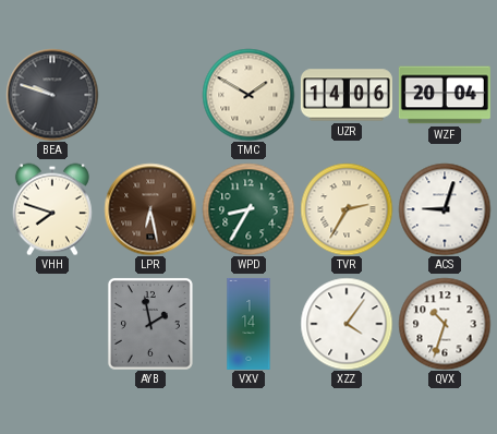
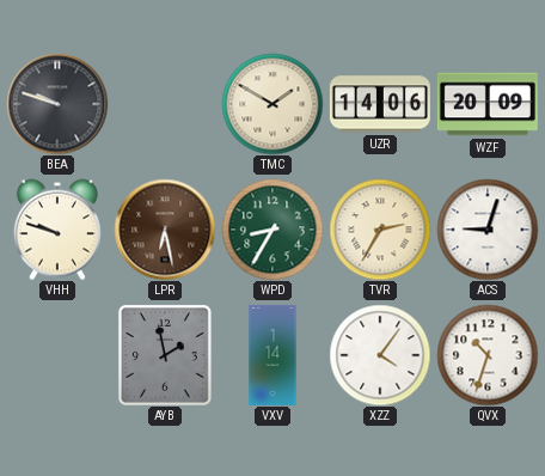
WZF: 20:04 -> 20:09 (488, 104)
VHH: 7:48 -> 9:48 (57, 230)
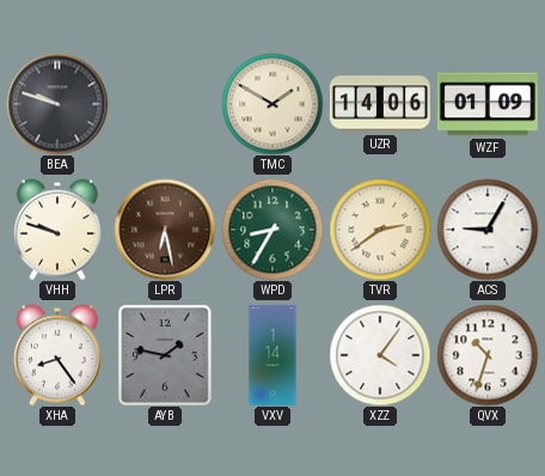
WZF: 20:09 -> 01:09 (488, 104)
TVR: 2:35 -> 2:39 (380, 230)
ACS: 9:03 -> 9:05 (488, 230)
XHA: none -> 8:24 (57, 355)
AYB: 1:58 -> 1:47 (165, 355)
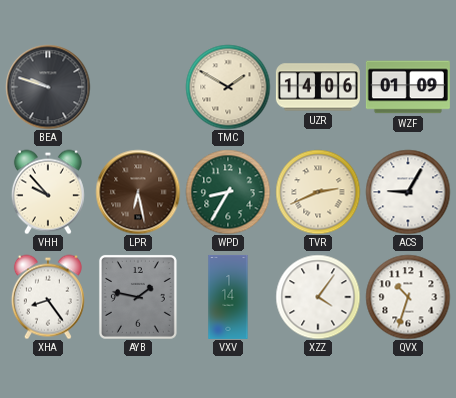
VHH: 9:48 -> 9:53 (48, 192)
TVR: 2:39 -> 2:41 (318, 192)
